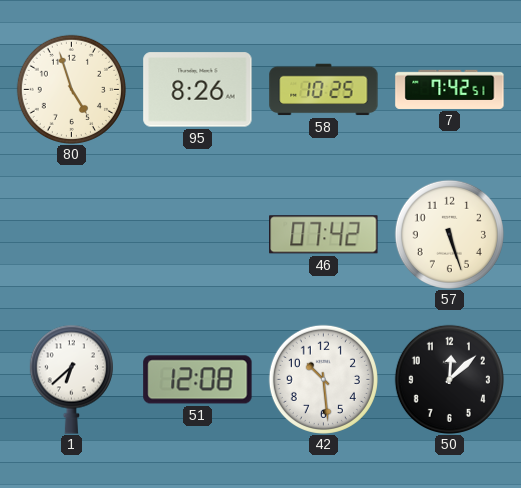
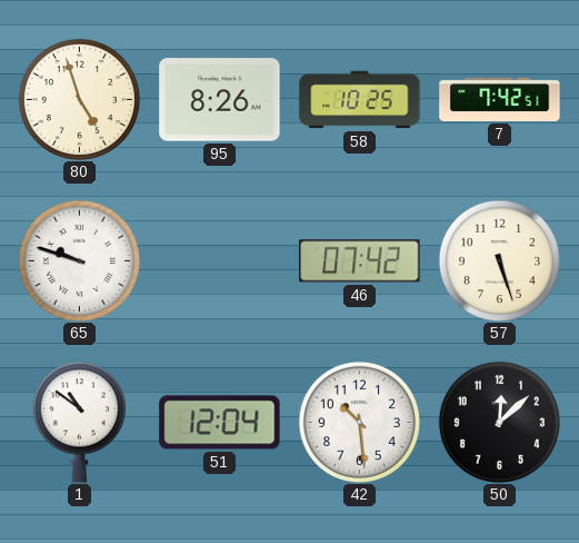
65: none -> 9:48 (79, 260)
1: 6:38 -> 10:51 (79, 422)
51: 12:08 -> 12:04 (220, 423)
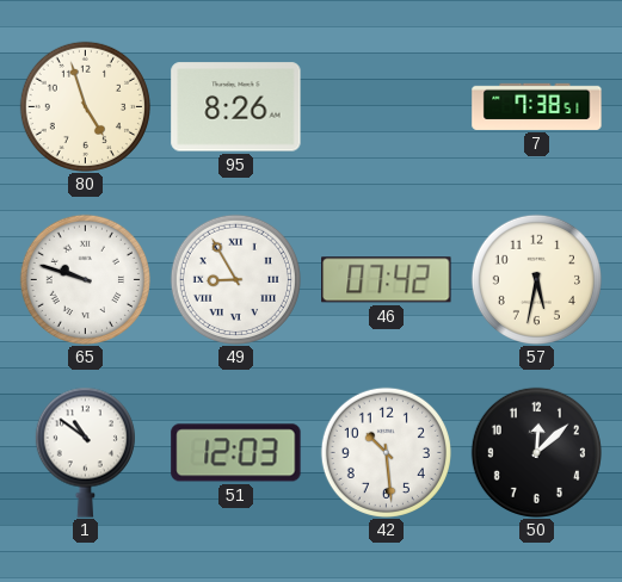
58: 10:25 -> none (360, 100)
7: 7:42 -> 7:38 (537, 106)
49: none -> 8:55 (235, 279)
57: 5:27 -> 5:32 (536, 279)
51: 12:04 -> 12:03 (236, 453)
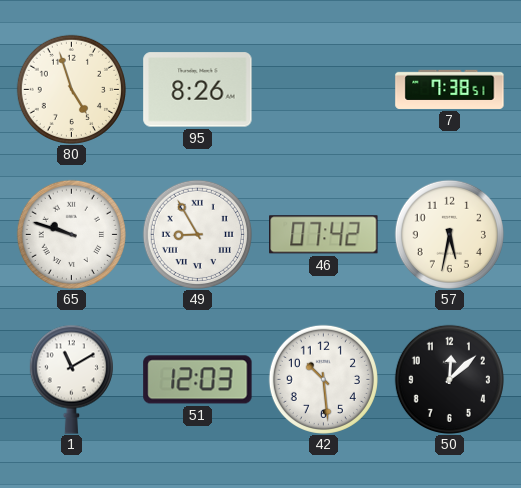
1: 10:51 -> 11:10 (71, 379)
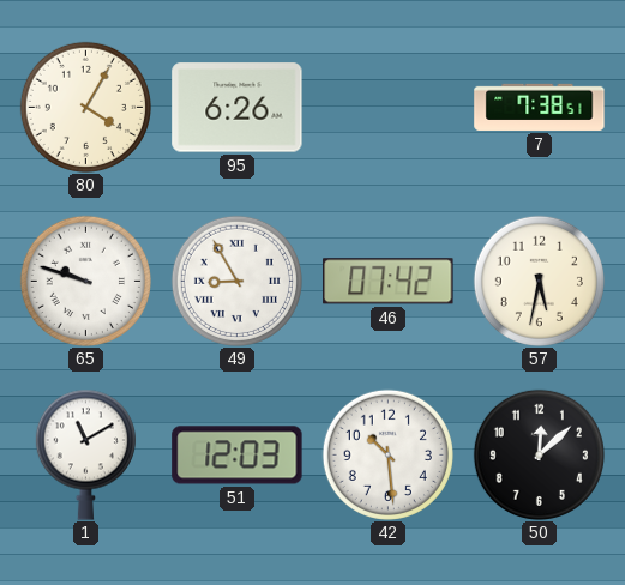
80: 4:57 -> 4:05 (85, 107)
95: 8:26 -> 6:26 (238, 108)
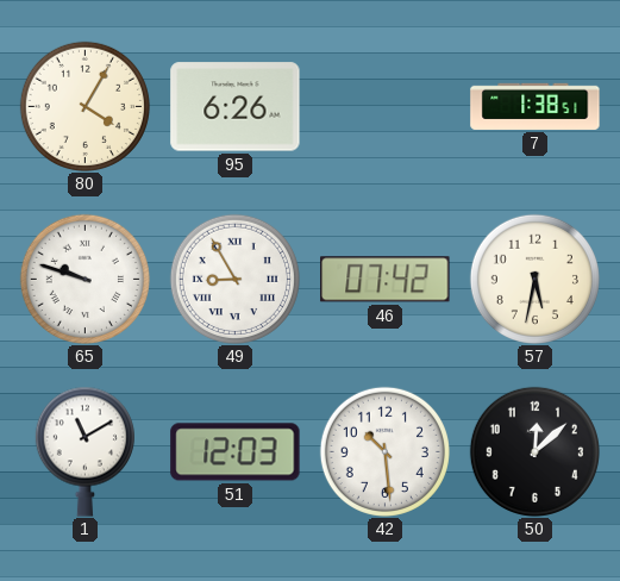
7: 7:38 -> 1:38 (536, 106)
